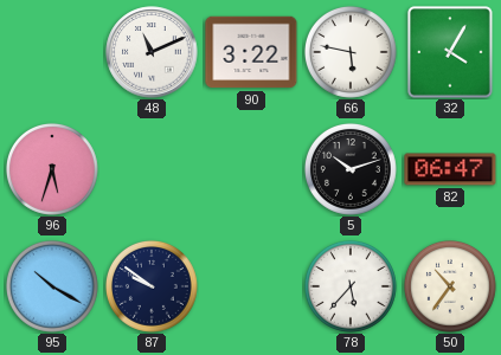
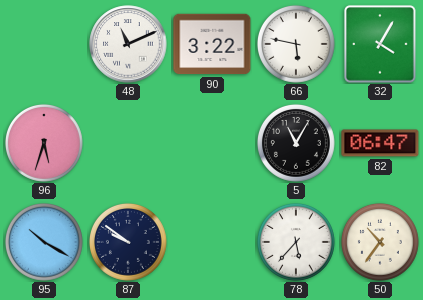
5: 10:12 -> 11:05 (296, 143)
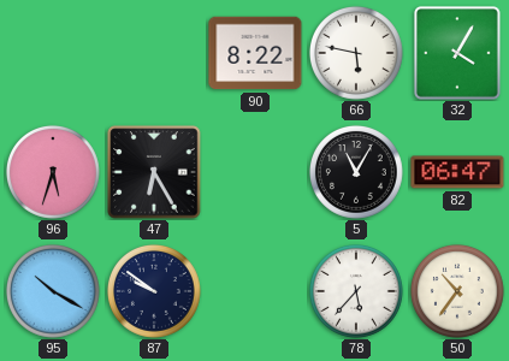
48: 11:11 -> none (128, 44)
90: 3:22 -> 8:22 (255, 53)
47: none -> 6:25 (154, 172)
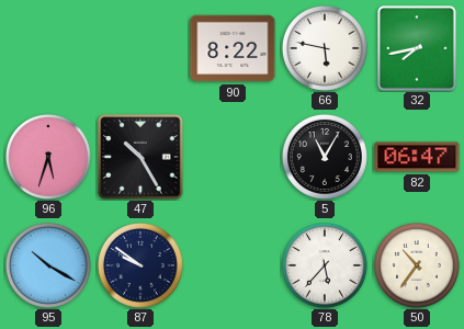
32: 4:05 -> 7:43 (417, 48)
47: 6:25 -> 10:25 (140, 157)
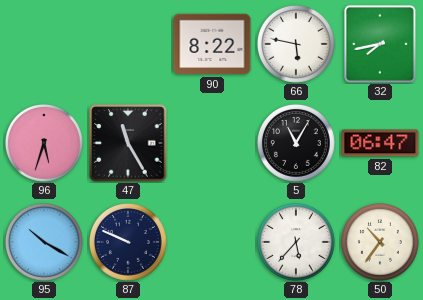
47: 10:25 -> 11:25 (128, 143)
87: 9:51 -> 9:49 (128, 242)
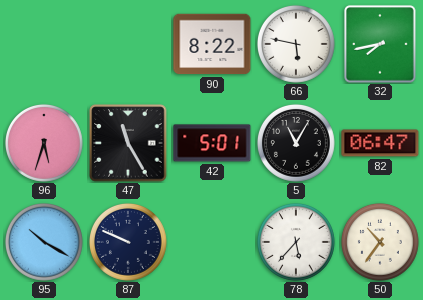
42: none -> 5:01 (212, 143)
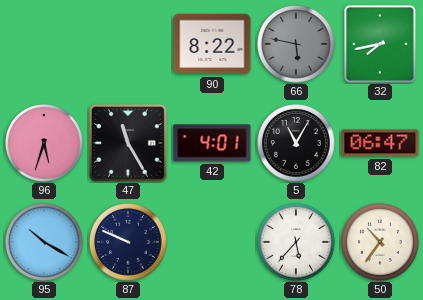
66 dial: white -> grey (296, 44)
42: 5:01 -> 4:01 (212, 143)
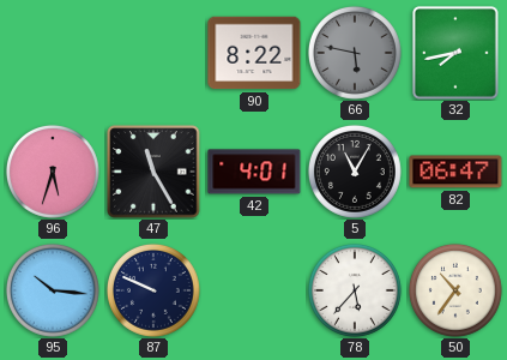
95: 10:20 -> 10:16 (53, 290)
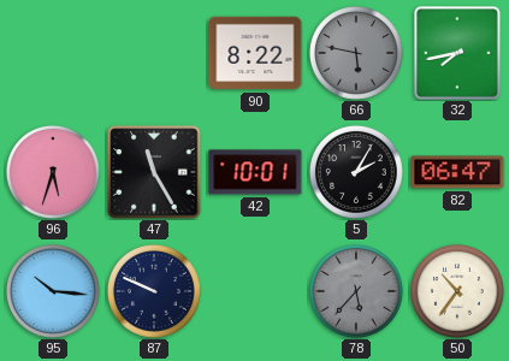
42: 4:01 -> 10:01 (255, 172)
5: 11:05 -> 2:05 (356, 172)
78 dial: white -> grey (356, 291)
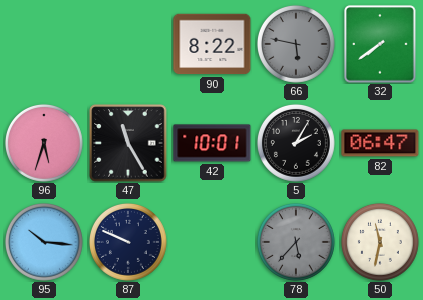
32: 7:43 -> 7:39 (380, 44)
50: 10:36 -> 11:32 (380, 242)
